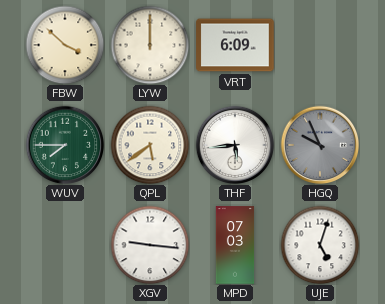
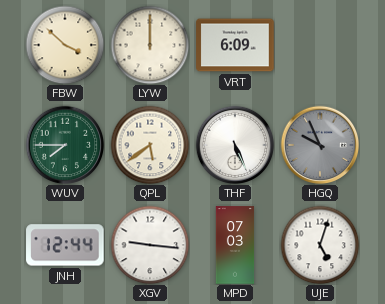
THF: 5:44 -> 5:26 (235, 145)
JNH: none -> 12:44 (65, 245)
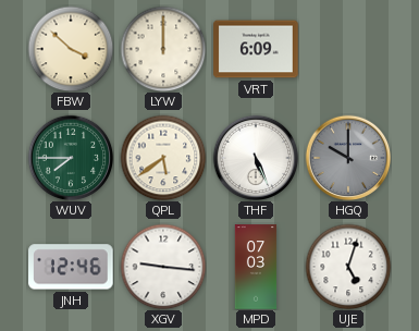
HGQ: 9:56 -> 10:00 (348, 158)
JNH: 12:44 -> 12:46 (71, 267)
